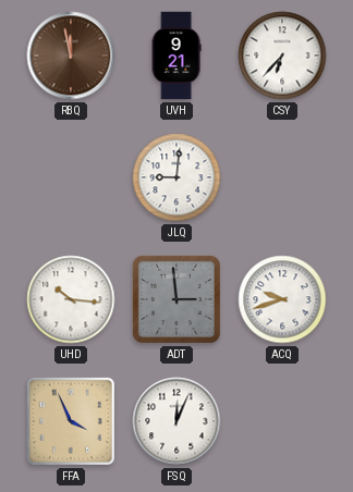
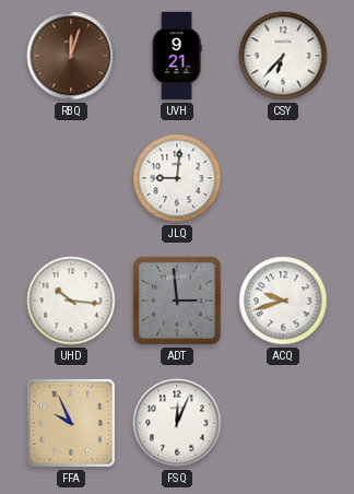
RBQ: 11:58 -> 12:03 (71, 56)
FFA: 3:56 -> 9:56 (71, 423)
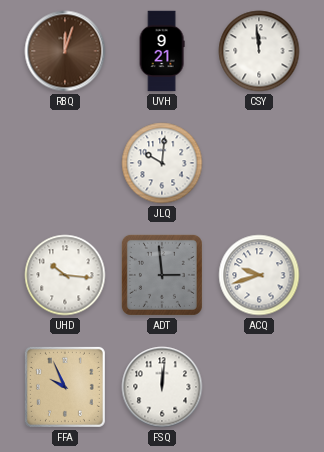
CSY: 6:37 -> 11:59 (259, 51)
JLQ: 9:01 -> 10:01 (162, 163)
FSQ: 12:04 -> 12:01 (162, 387)
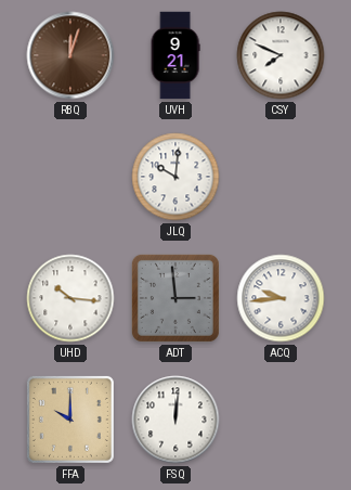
CSY: 11:59 -> 7:49 (281, 55)
ACQ: 9:42 -> 9:44 (281, 298)
FFA: 9:56 -> 10:00 (70, 420)
